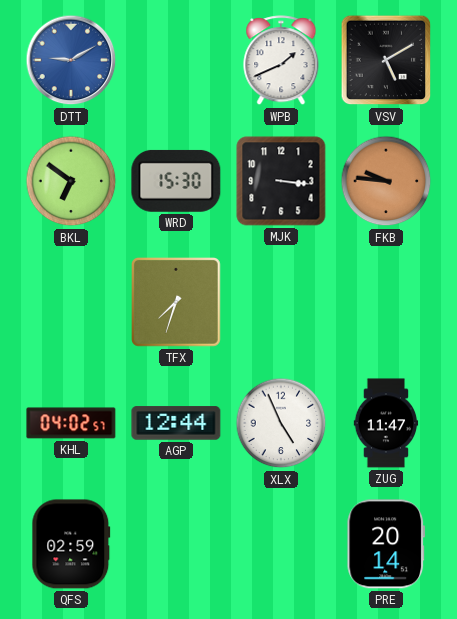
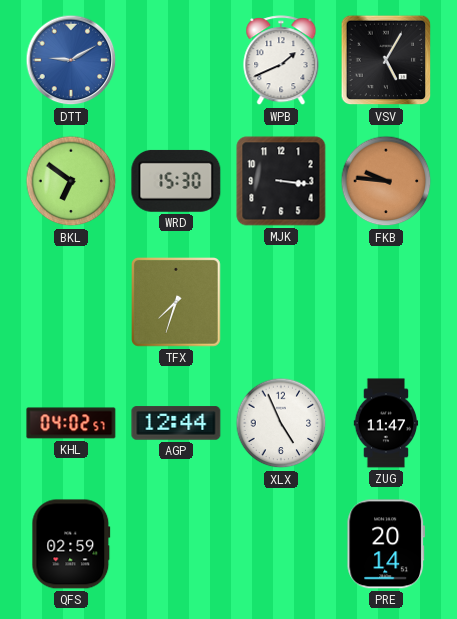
VSV: 5:10 -> 5:05 (386, 60)
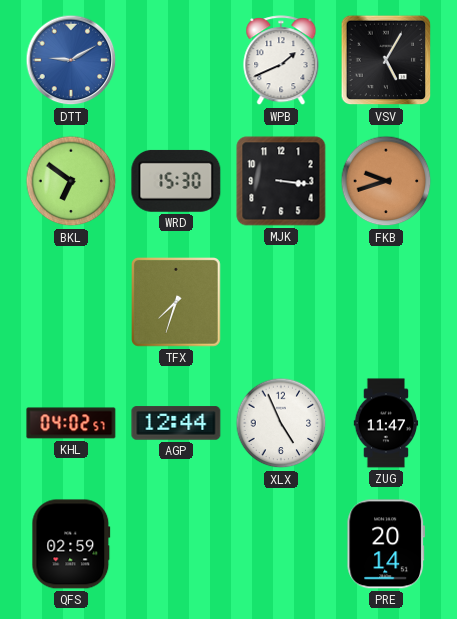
FKB: 9:46 -> 9:42 (386, 181)
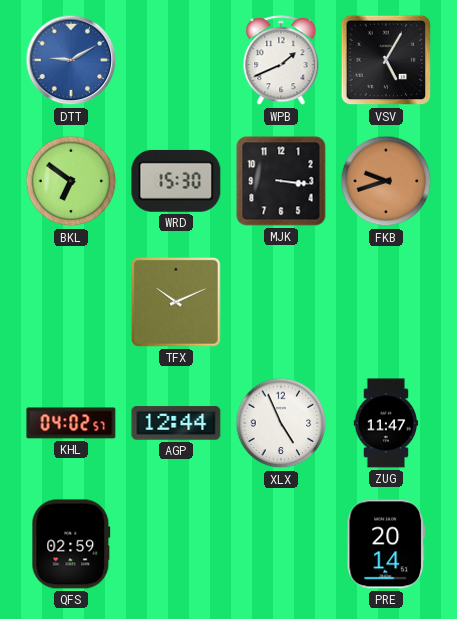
TFX: 7:33 -> 10:11 (177, 303)
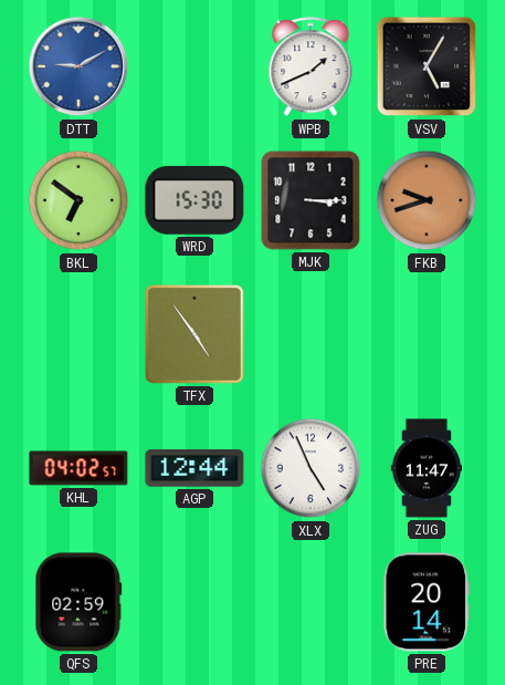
MJK: 3:16 -> 3:15 (311, 200)
TFX: 10:11 -> 4:54 (196, 335)
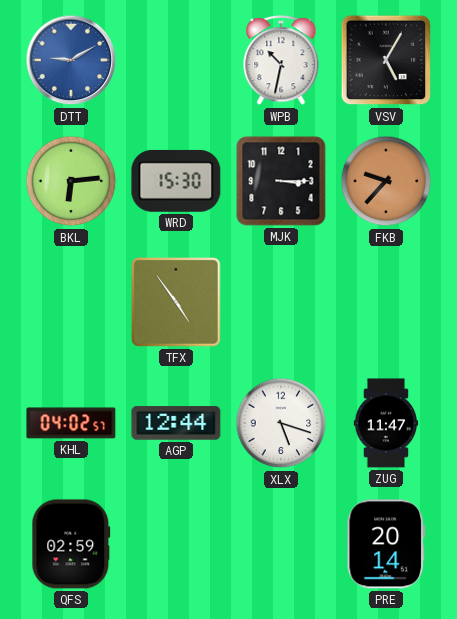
WPB: 1:41 -> 10:32 (281, 61)
BKL: 6:51 -> 6:14 (71, 181)
FKB: 9:42 -> 9:37 (386, 181)
XLX: 4:56 -> 5:18 (281, 423)
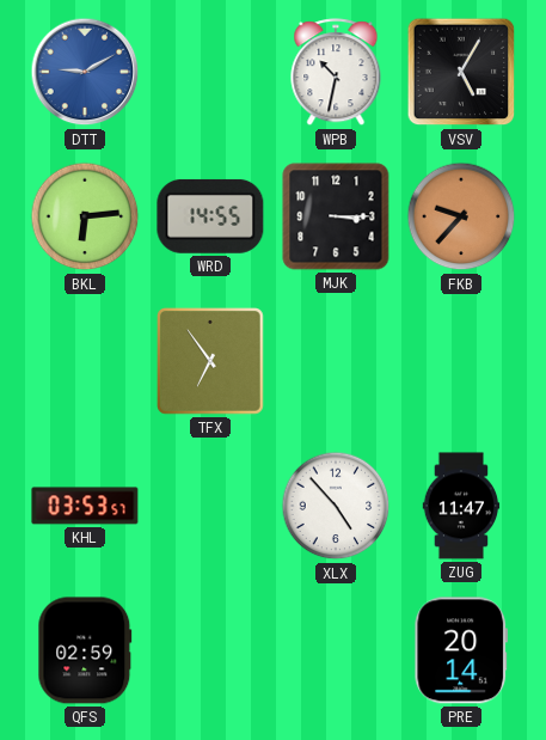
WRD: 15:30 -> 14:55 (210, 216)
TFX: 4:54 -> 6:54 (211, 362)
KHL: 04:02 -> 03:53 (85, 506)
AGP: 12:44 -> none (176, 423)
XLX: 5:18 -> 4:53 (336, 506)
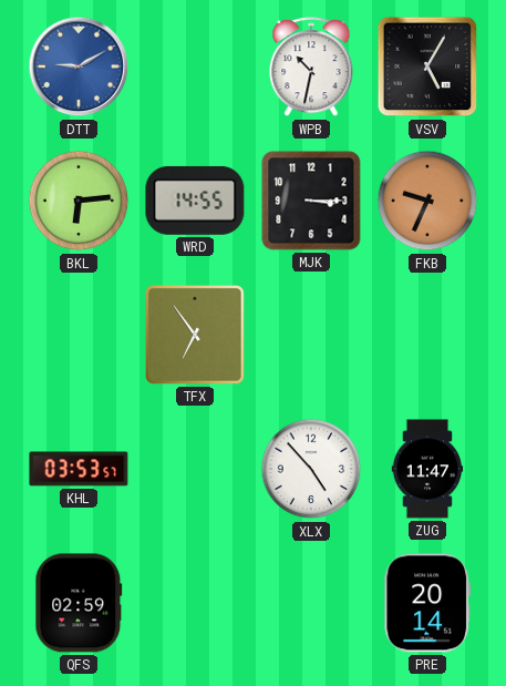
FKB: 9:37 -> 9:34 (427, 201)
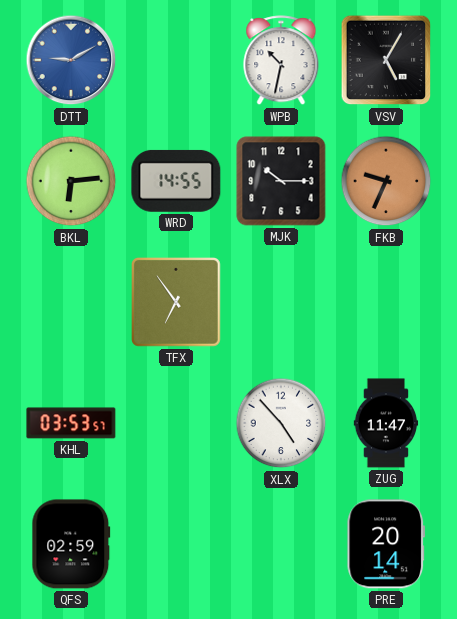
MJK: 3:15 -> 10:15 (281, 181)
